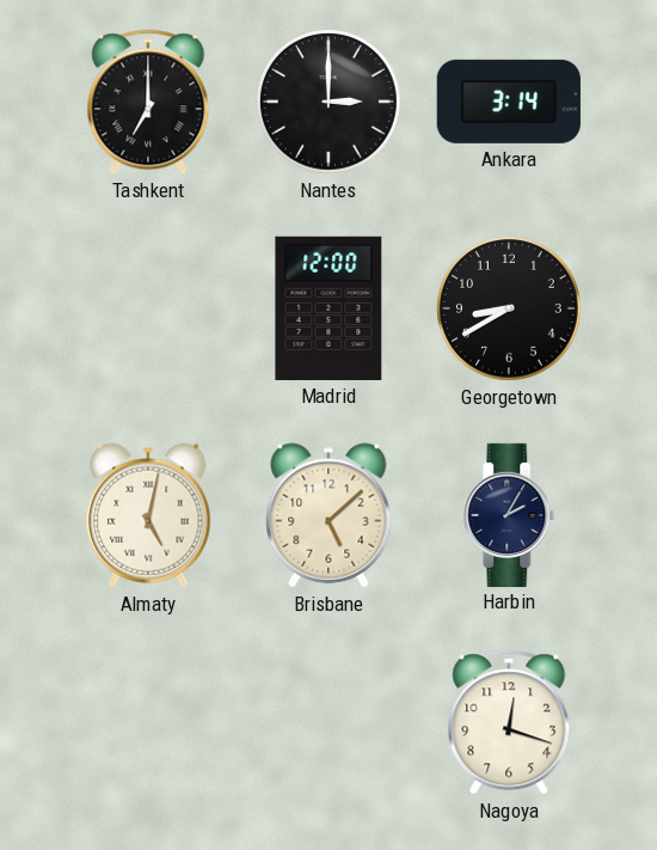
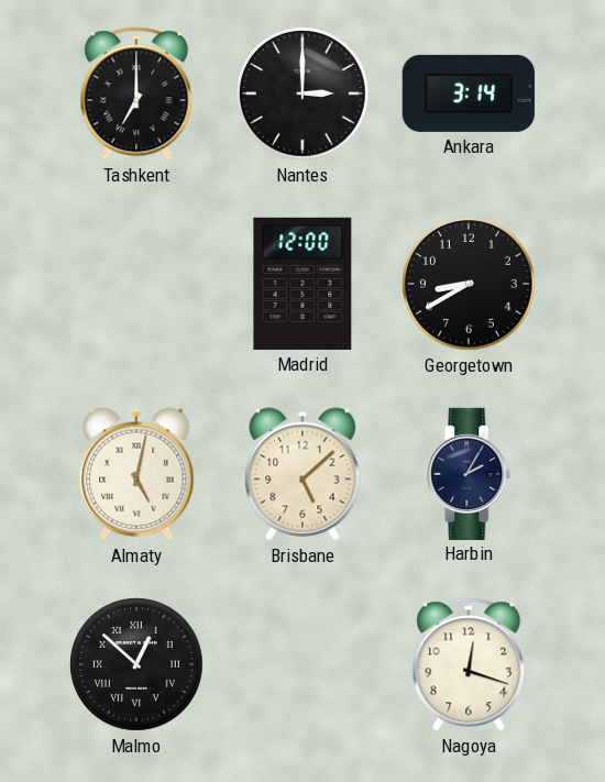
Malmo: none -> 12:52 (137, 665)
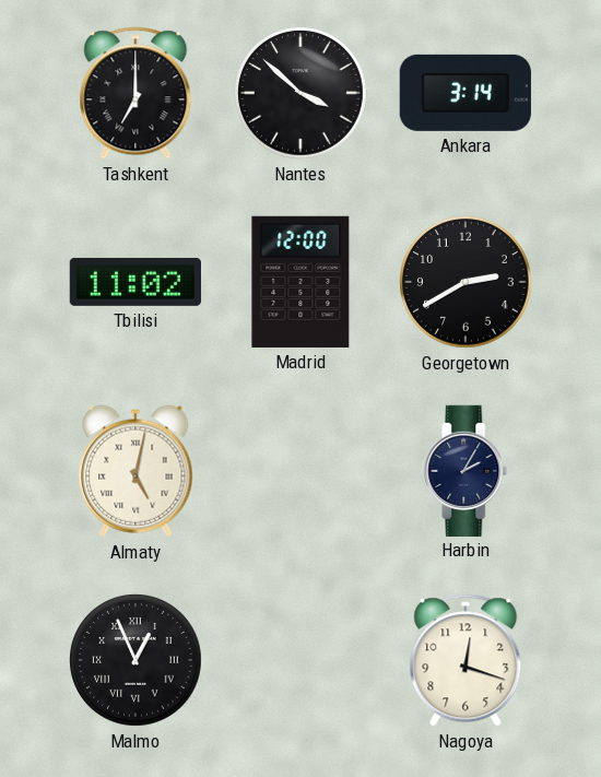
Nantes: 3:00 -> 3:52 (302, 94)
Tbilisi: none -> 11:02 (135, 282)
Georgetown: 8:40 -> 2:40 (467, 283)
Brisbane: 5:08 -> none (302, 474)
Malmo: 12:52 -> 12:56 (137, 661)
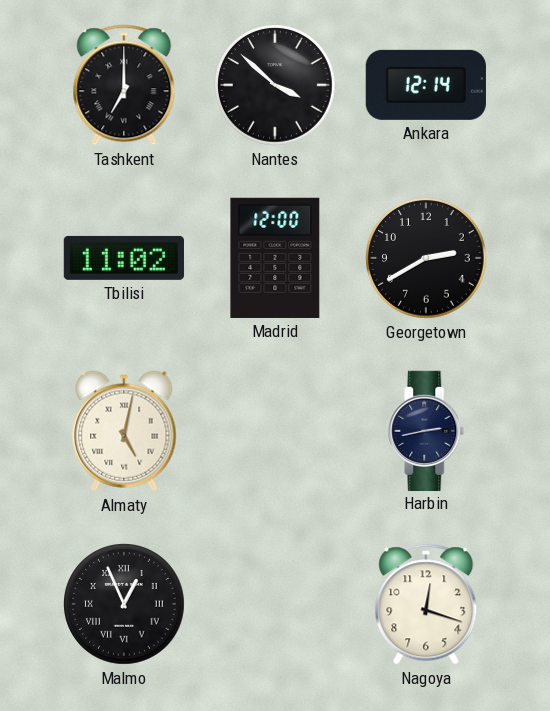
Ankara: 3:14 -> 12:14 (426, 85)
Harbin: 2:05 -> 2:43 (426, 430)
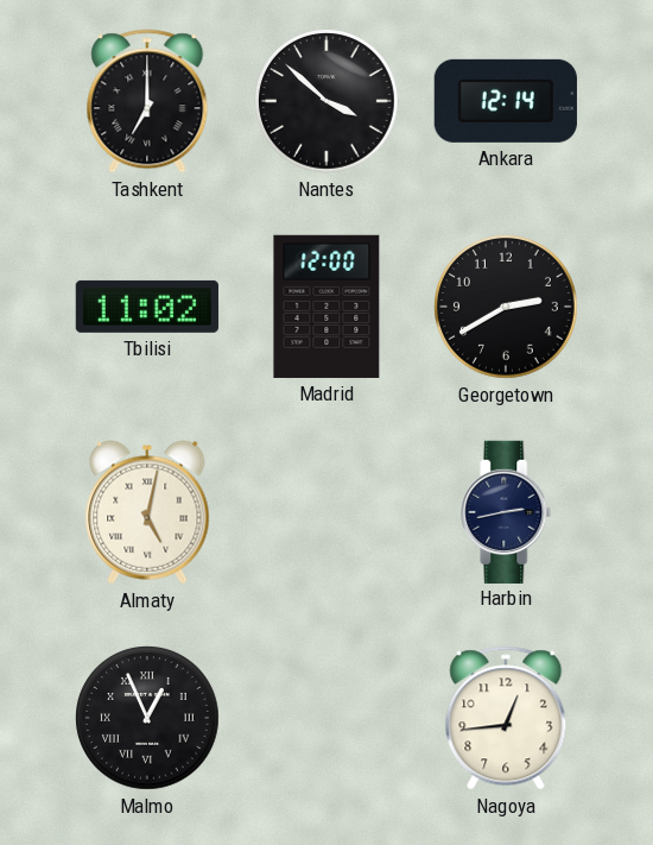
Nagoya: 12:18 -> 12:44 (506, 718)
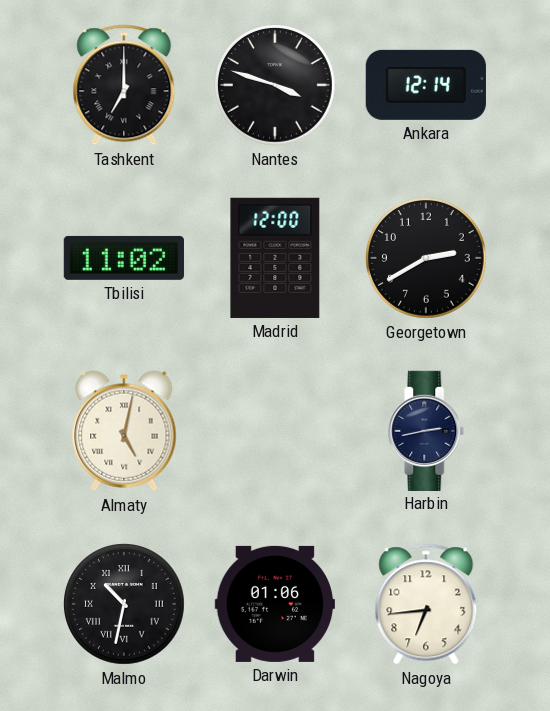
Nantes: 3:52 -> 3:48 (276, 86)
Malmo: 12:56 -> 10:32 (125, 605)
Darwin: none -> 01:06 (275, 604)
Nagoya: 12:44 -> 6:44 (426, 604)
